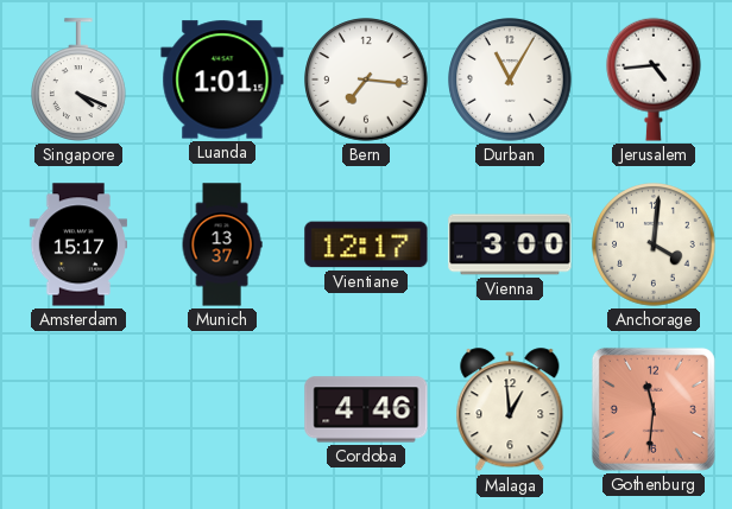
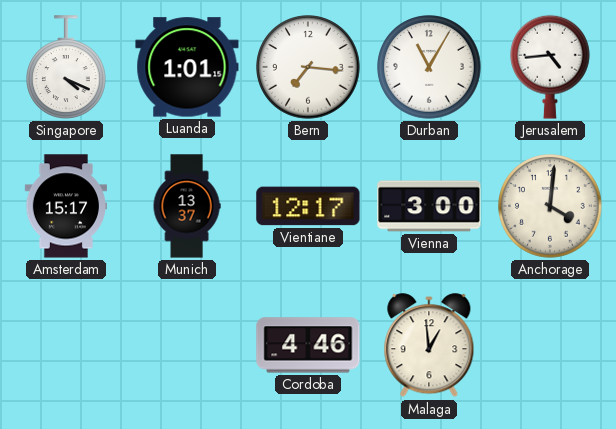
Gothenburg: 11:31 -> none (654, 409)
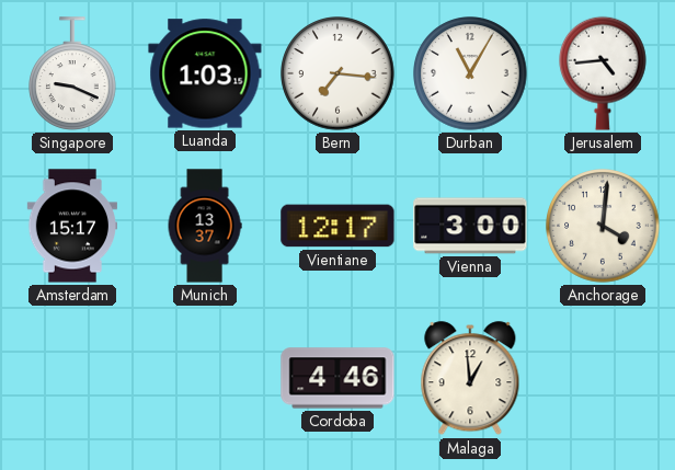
Singapore: 4:19 -> 9:19 (73, 73)
Luanda: 1:01 -> 1:03 (205, 73)
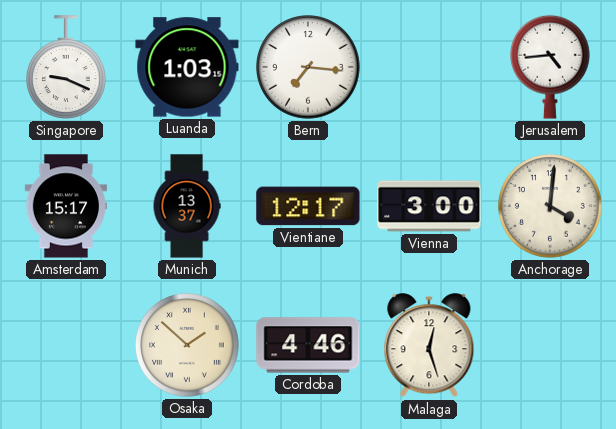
Durban: 11:05 -> none (470, 73)
Osaka: none -> 1:52 (187, 345)
Malaga: 12:59 -> 12:27 (429, 346)
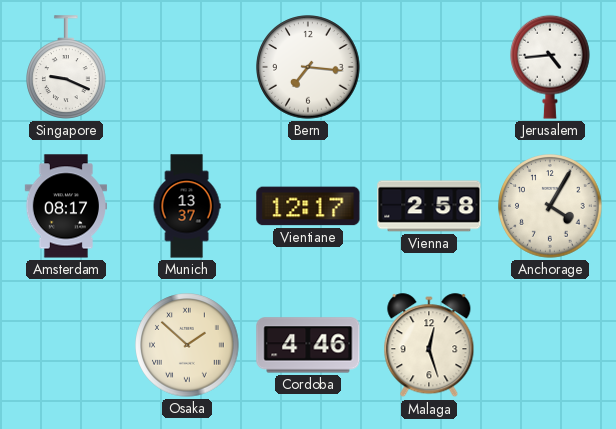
Luanda: 1:03 -> none (187, 67)
Amsterdam: 15:17 -> 08:17 (65, 206)
Vienna: 3:00 -> 2:58 (429, 206)
Anchorage: 4:01 -> 4:05 (550, 206)
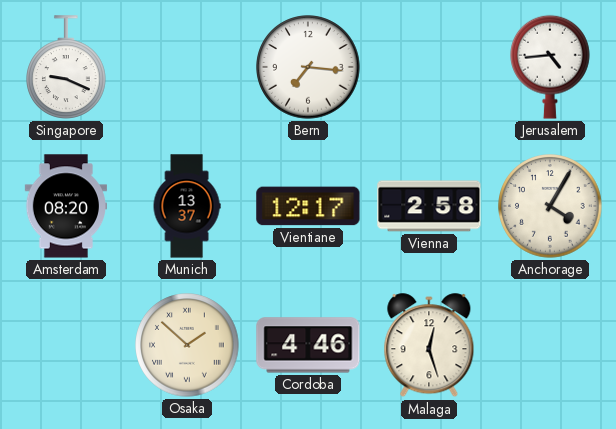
Amsterdam: 08:17 -> 08:20 (65, 206)
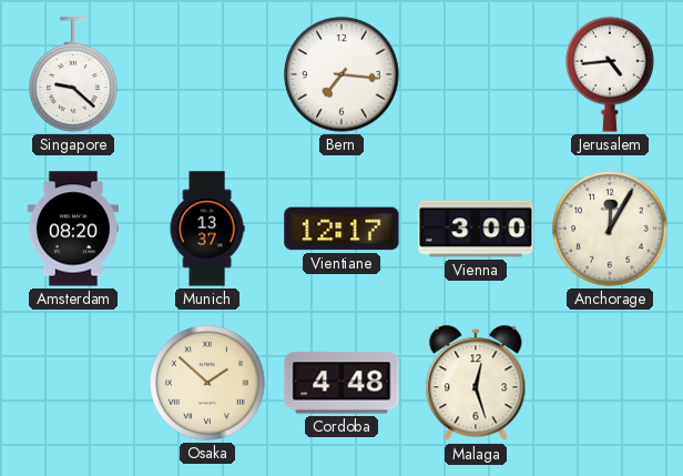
Singapore: 9:19 -> 9:22 (74, 74)
Vienna: 2:58 -> 3:00 (476, 229)
Anchorage: 4:05 -> 12:05 (610, 229)
Cordoba: 4:46 -> 4:48 (341, 383)
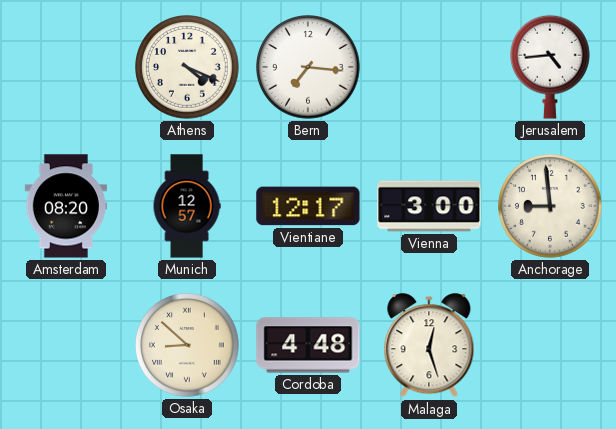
Singapore: 9:22 -> none (74, 74)
Athens: none -> 4:19 (187, 67)
Munich: 13:37 -> 12:57 (187, 206)
Anchorage: 12:05 -> 8:59 (550, 206)
Osaka: 1:52 -> 8:52 (187, 345)
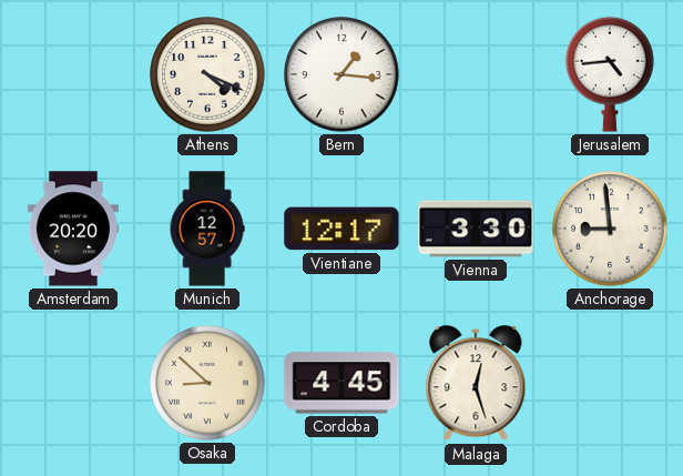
Bern: 7:16 -> 1:16 (341, 74)
Amsterdam: 08:20 -> 20:20 (72, 229)
Vienna: 3:00 -> 3:30 (476, 229)
Cordoba: 4:48 -> 4:45 (341, 383)
